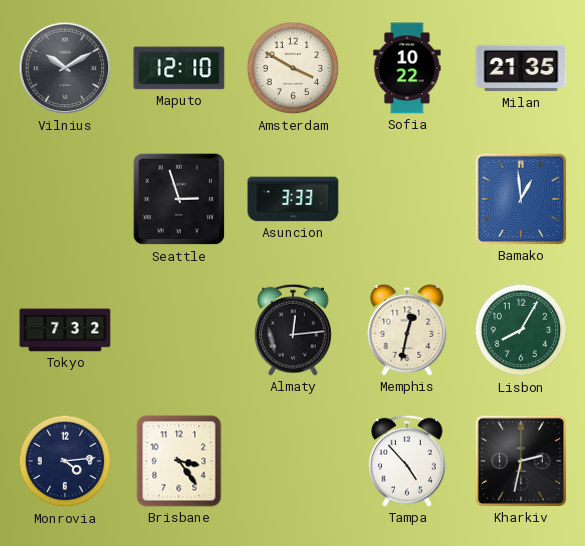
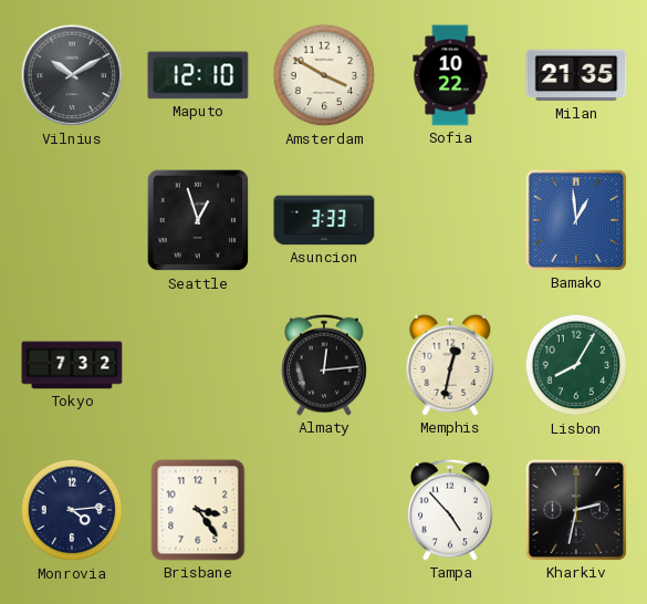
Seattle: 2:57 -> 12:57 (198, 220)
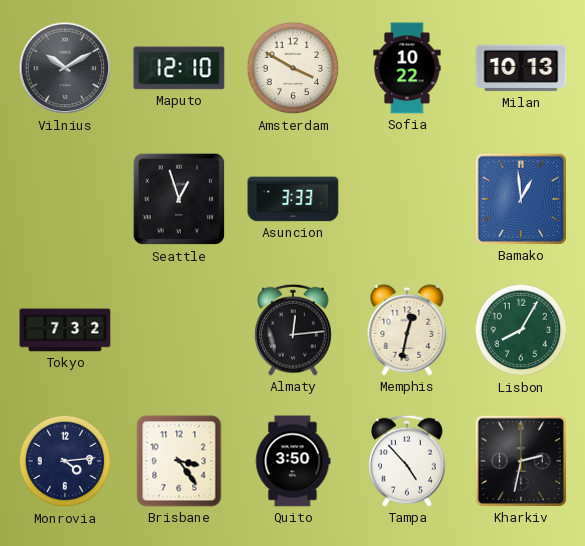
Milan: 21:35 -> 10:13 (521, 68)
Quito: none -> 3:50 (293, 461)
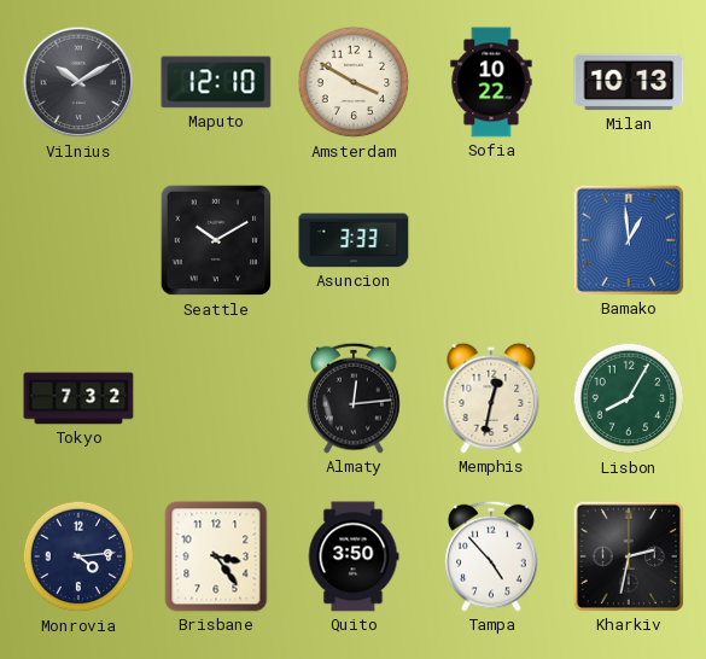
Seattle: 12:57 -> 10:10 (216, 240)
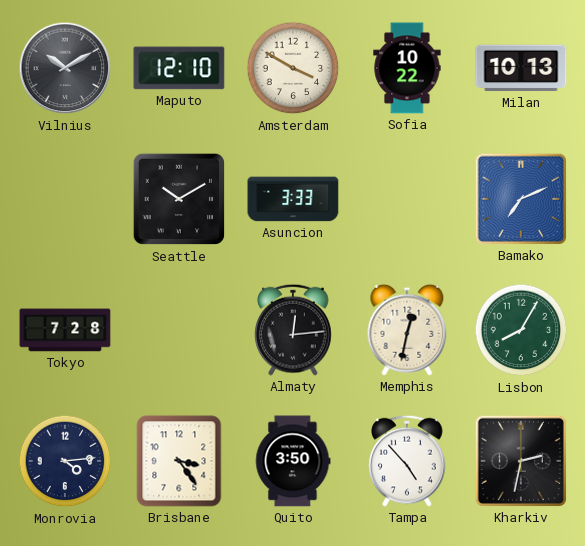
Bamako: 12:59 -> 7:11 (521, 199)
Tokyo: 7:32 -> 7:28 (65, 330)
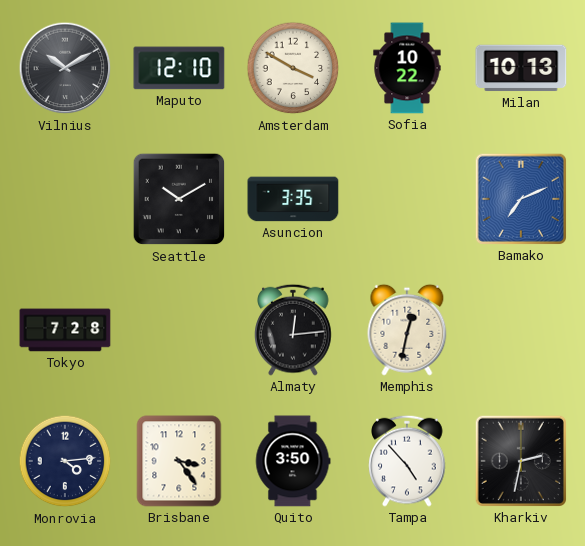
Asuncion: 3:33 -> 3:35 (293, 199)
Lisbon: 8:05 -> none (521, 330)
